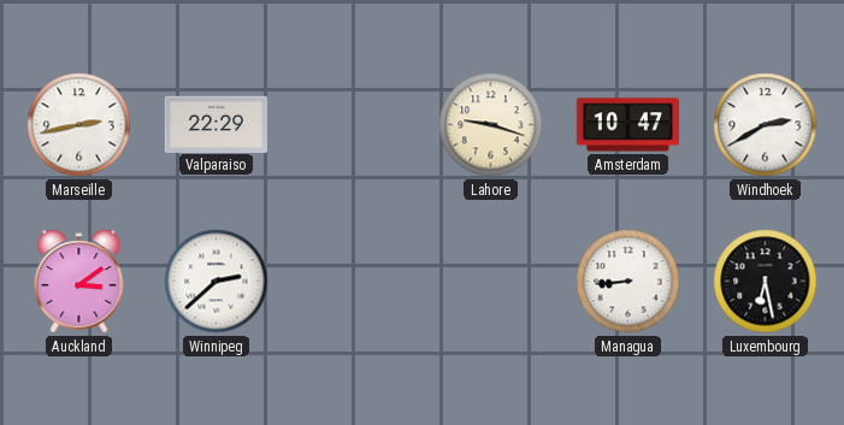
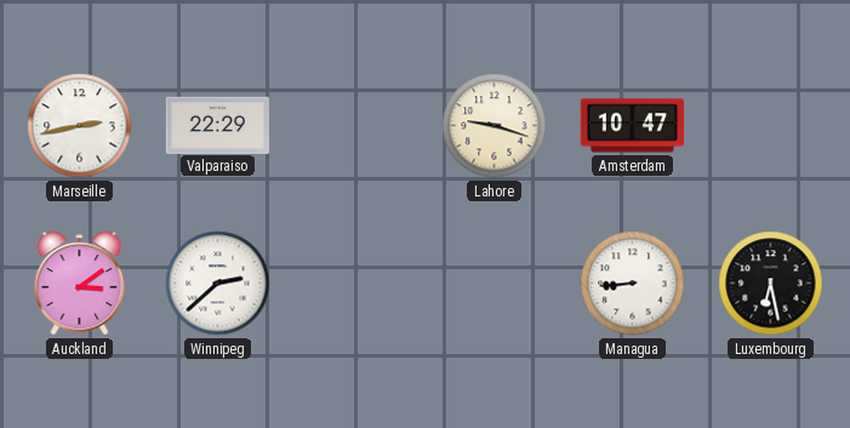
Windhoek: 2:40 -> none (766, 125)
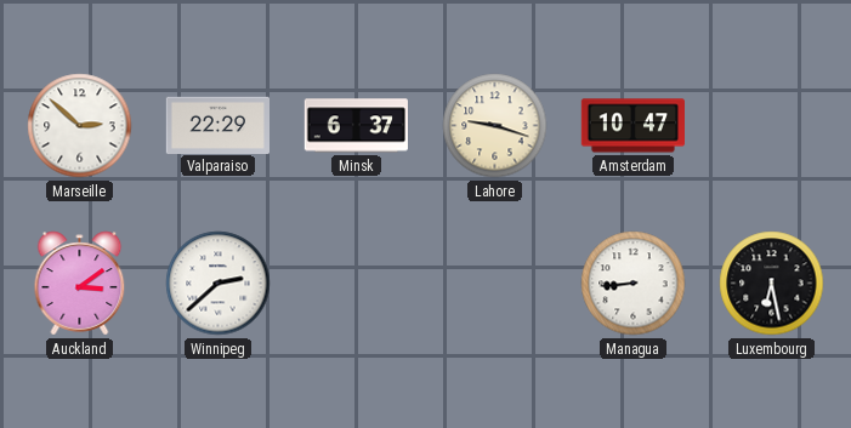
Marseille: 2:43 -> 2:52 (80, 126)
Minsk: none -> 6:37 (356, 126)
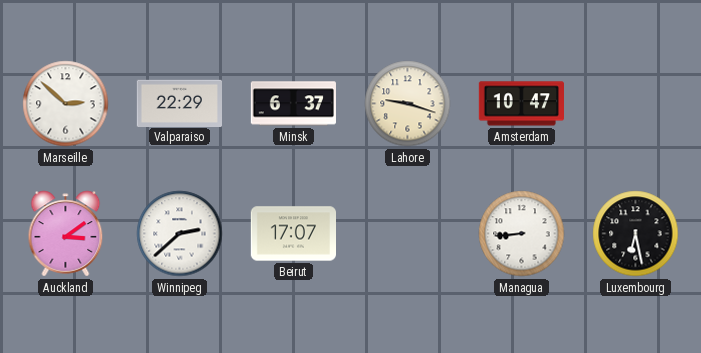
Beirut: none -> 17:07 (293, 234)
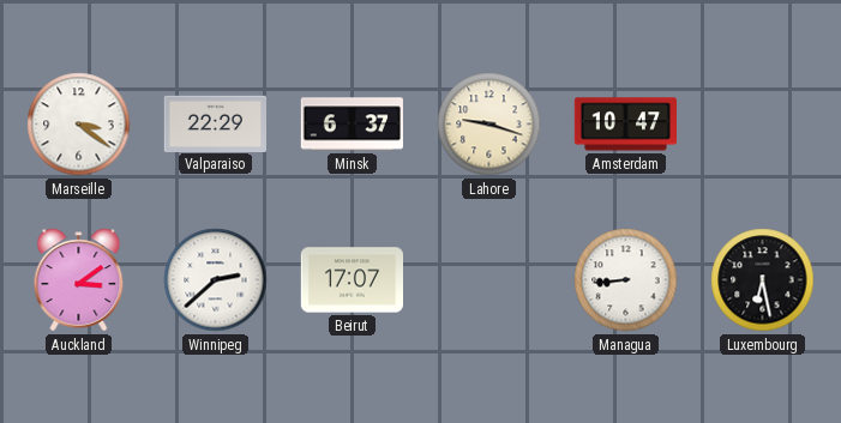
Marseille: 2:52 -> 3:21 (79, 125)
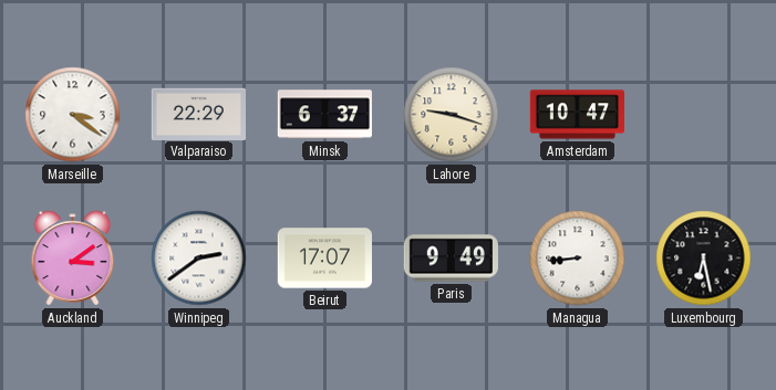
Winnipeg: 2:38 -> 2:39 (199, 259)
Paris: none -> 9:49 (451, 259)
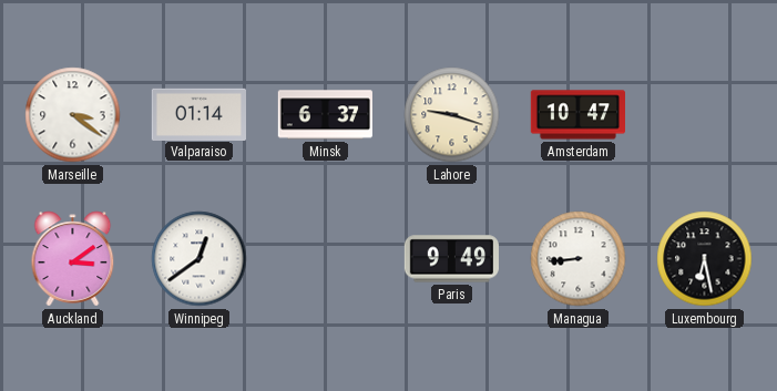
Valparaiso: 22:29 -> 01:14 (198, 114)
Winnipeg: 2:39 -> 12:39 (200, 259)
Beirut: 17:07 -> none (324, 259)
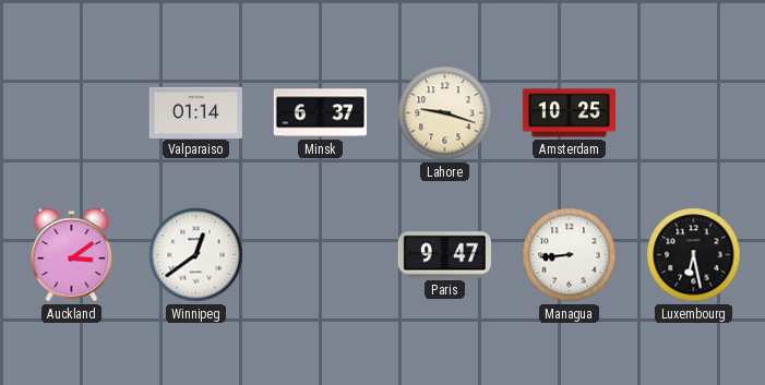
Marseille: 3:21 -> none (73, 115)
Amsterdam: 10:47 -> 10:25 (569, 113)
Paris: 9:49 -> 9:47 (444, 255)
